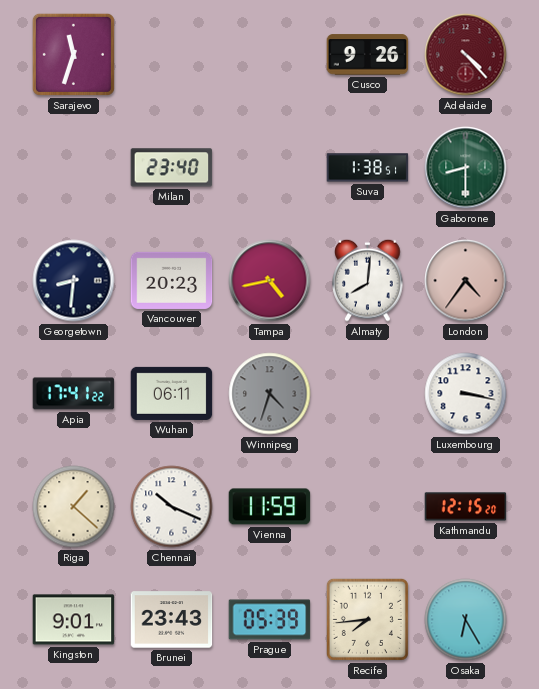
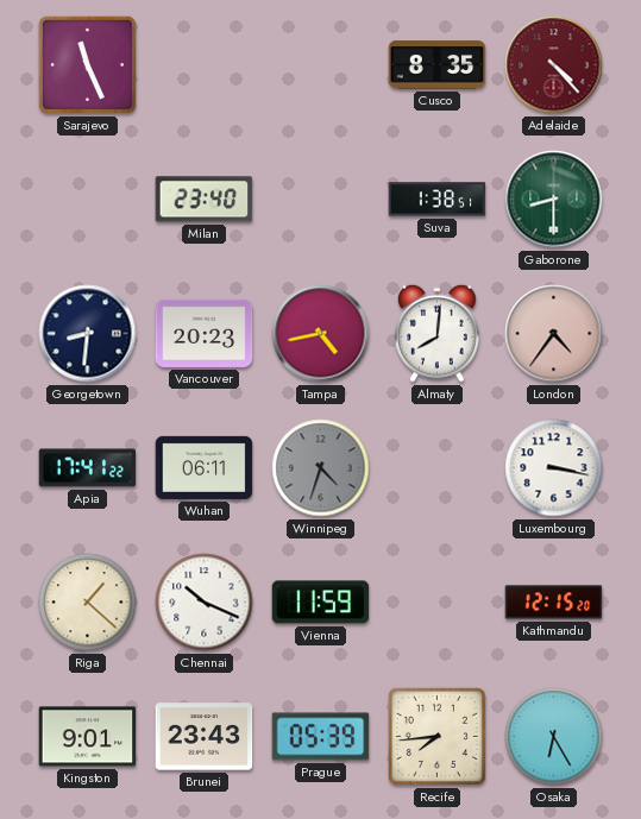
Sarajevo: 11:33 -> 11:26 (87, 64)
Cusco: 9:26 -> 8:35 (438, 65)
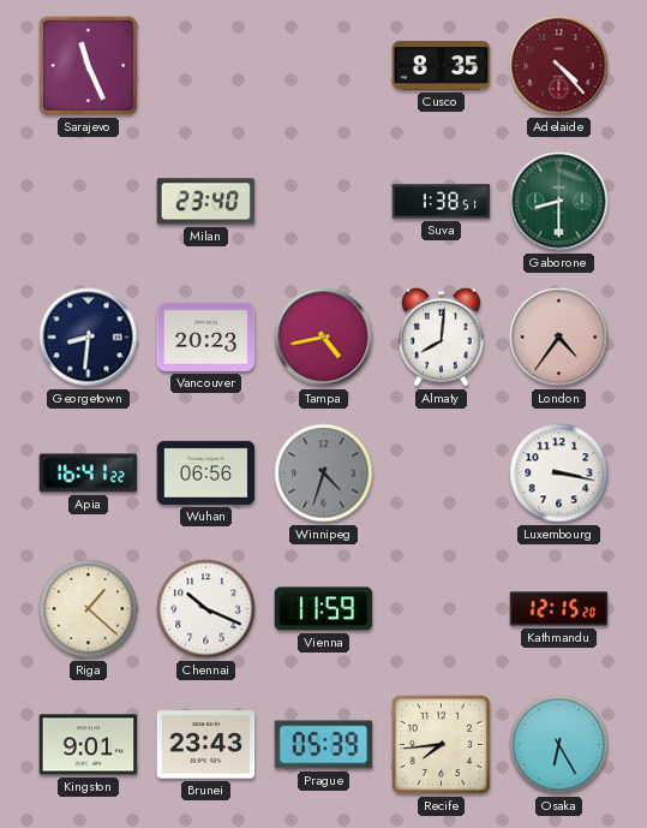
Apia: 17:41 -> 16:41 (89, 473)
Wuhan: 06:11 -> 06:56 (206, 472)
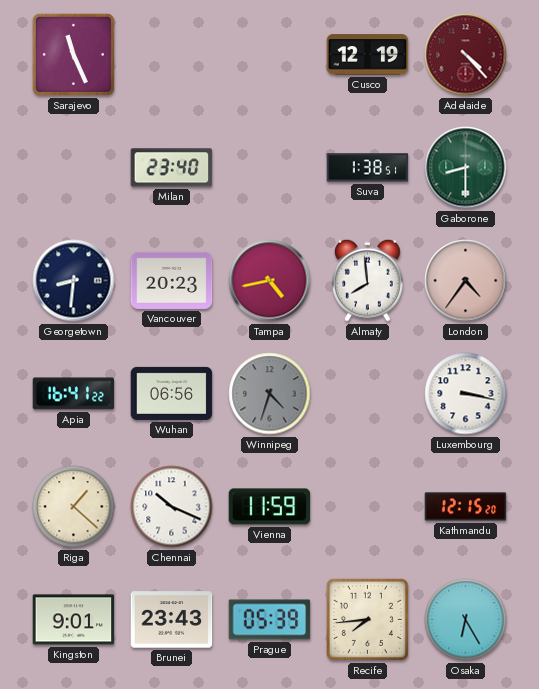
Cusco: 8:35 -> 12:19 (368, 55)
Almaty: 8:01 -> 7:59 (368, 280)
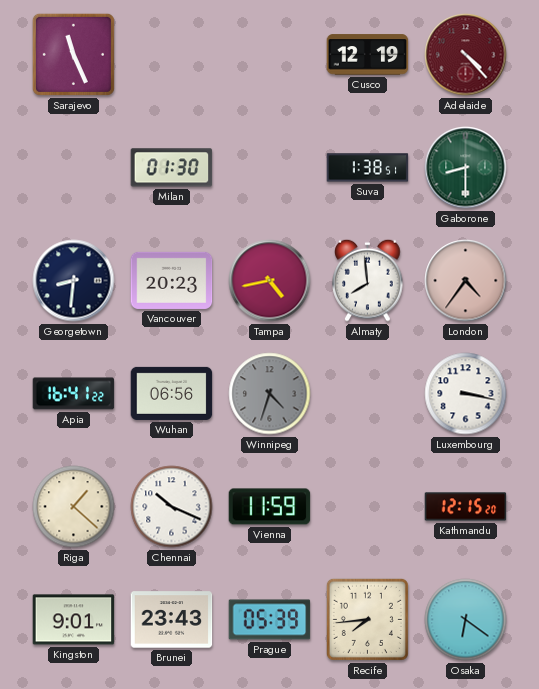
Milan: 23:40 -> 01:30 (172, 168)
Osaka: 6:25 -> 6:21 (466, 620)
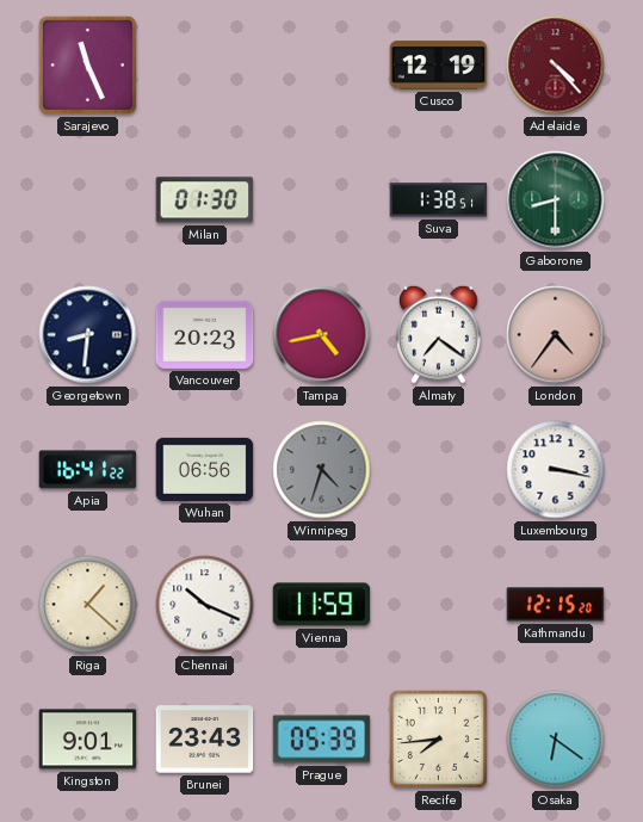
Almaty: 7:59 -> 7:21 (439, 334)
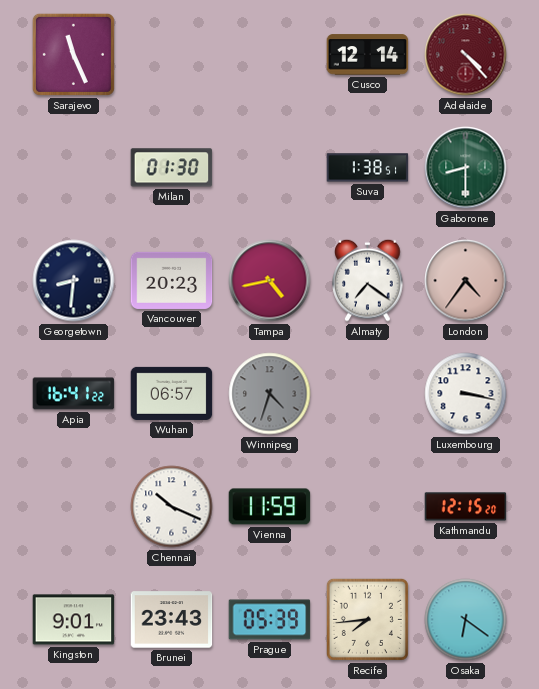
Cusco: 12:19 -> 12:14 (368, 55)
Wuhan: 06:56 -> 06:57 (172, 393)
Riga: 1:22 -> none (88, 605)
